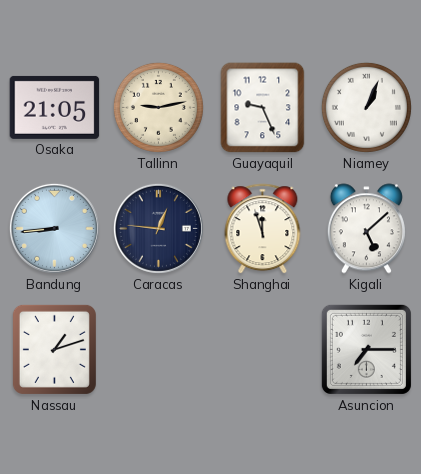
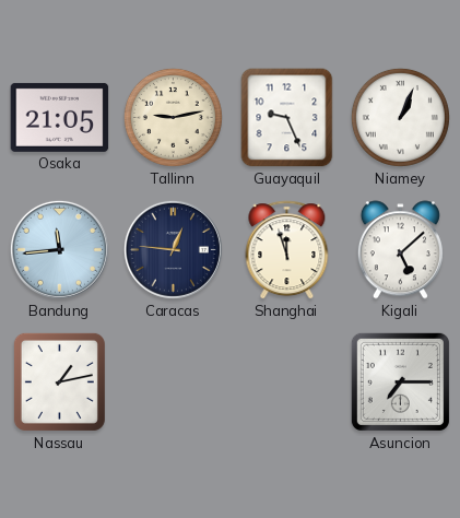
Bandung: 8:44 -> 11:44 (59, 249)
Nassau: 1:12 -> 1:13 (59, 381)
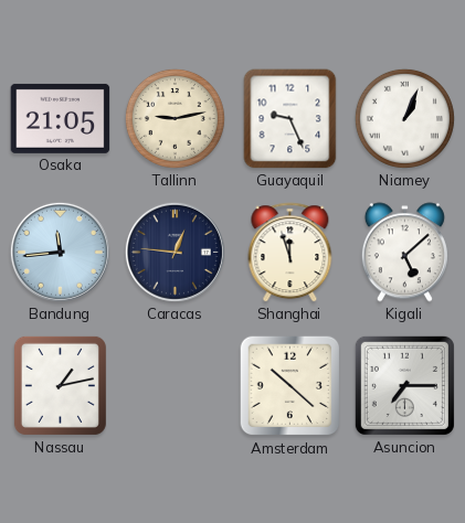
Amsterdam: none -> 10:22 (290, 386)
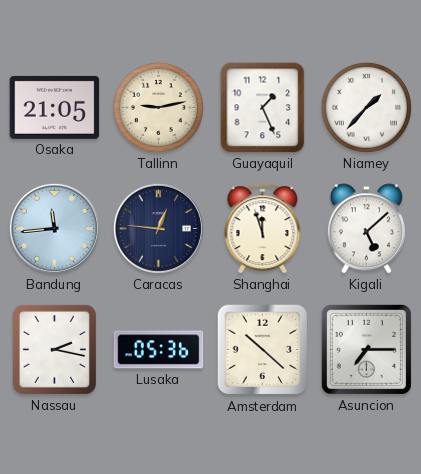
Guayaquil: 9:26 -> 1:26 (263, 108)
Niamey: 1:04 -> 1:37 (366, 107)
Nassau: 1:13 -> 2:17 (54, 349)
Lusaka: none -> 05:36 (159, 350)
